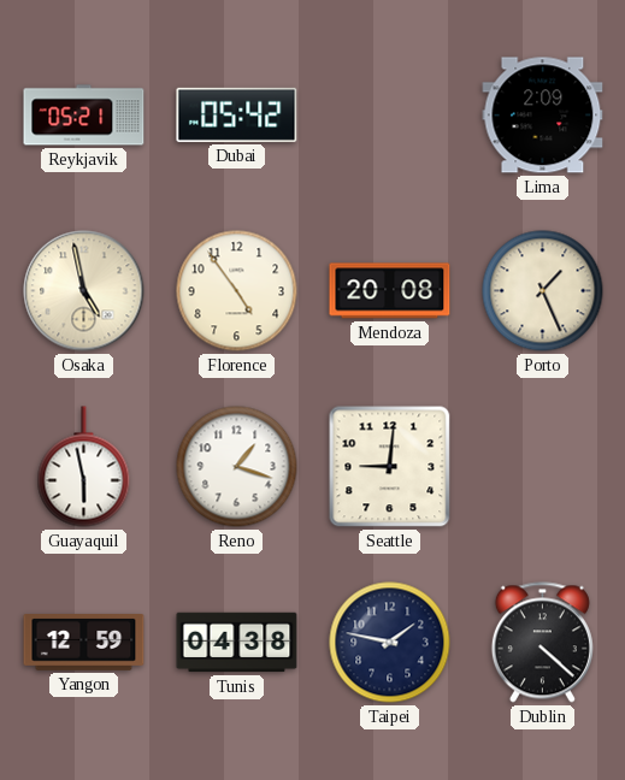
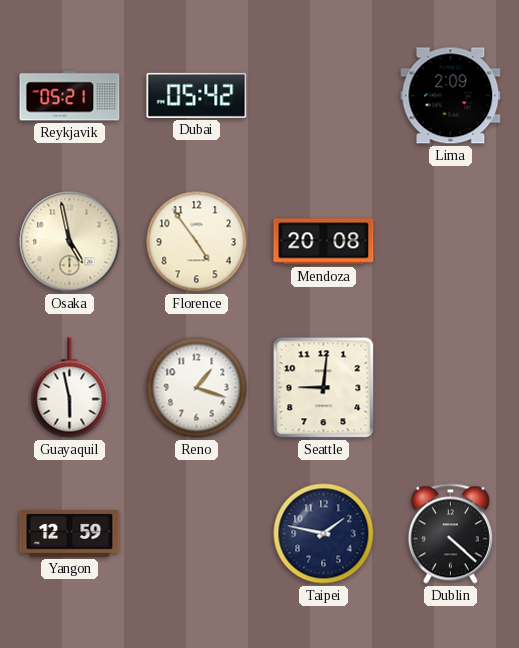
Porto: 1:26 -> none (543, 291)
Tunis: 04:38 -> none (237, 643)
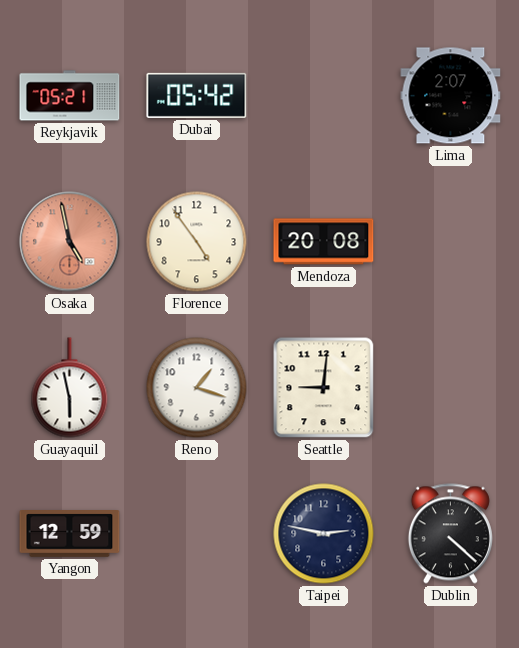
Lima: 2:09 -> 2:07 (451, 96)
Osaka dial: cream -> salmon (70, 242)
Taipei: 1:47 -> 2:47 (324, 534)
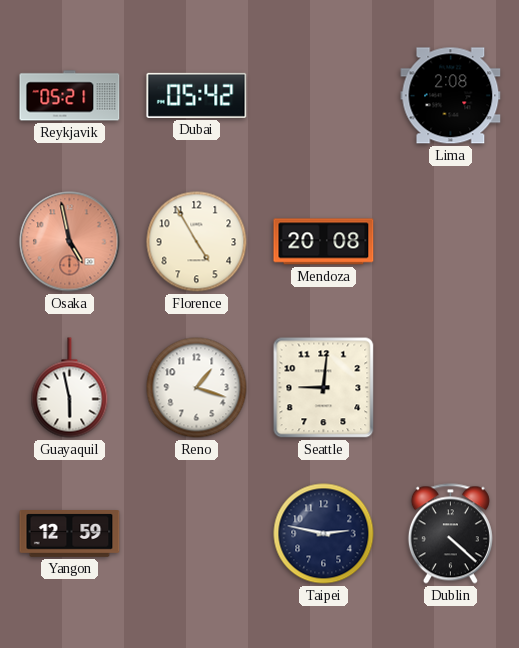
Lima: 2:07 -> 2:08 (451, 96)
Florence: 4:54 -> 4:55 (197, 242)
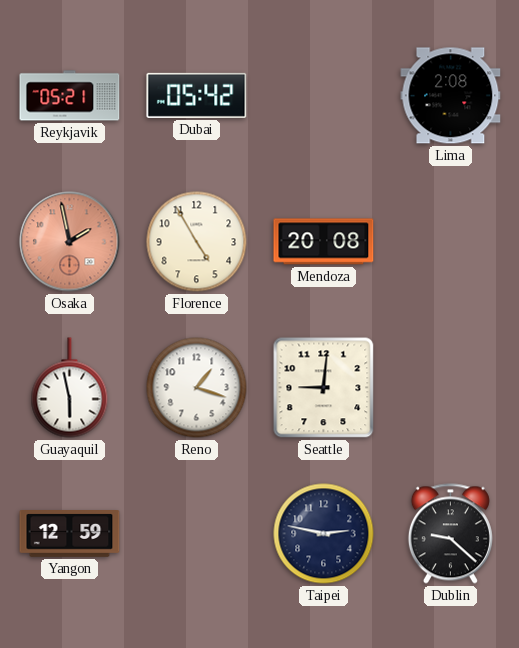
Osaka: 4:58 -> 1:58 (70, 242)
Dublin: 4:22 -> 9:22 (450, 534)
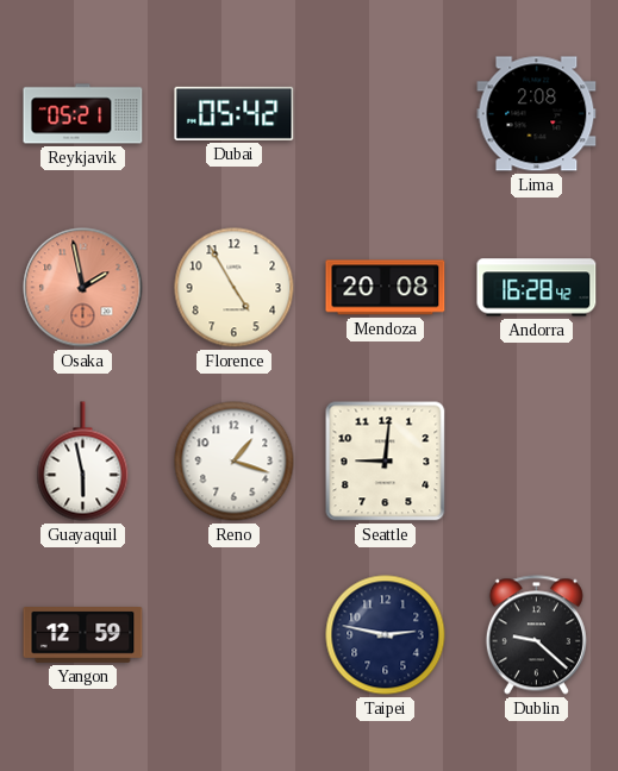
Andorra: none -> 16:28 (537, 288)
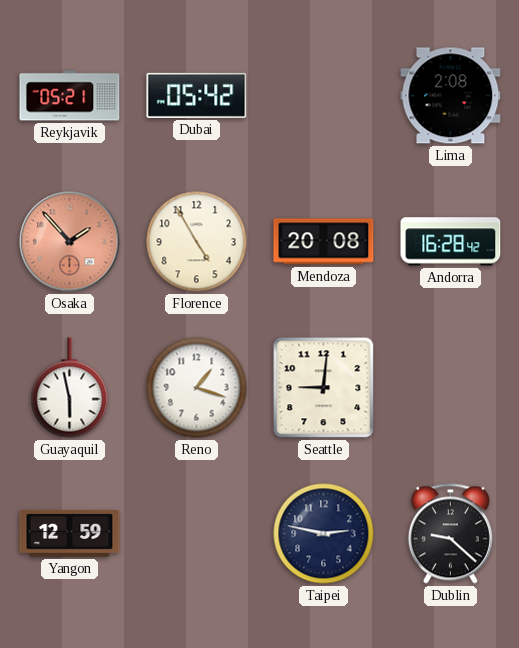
Osaka: 1:58 -> 1:53 (70, 242)
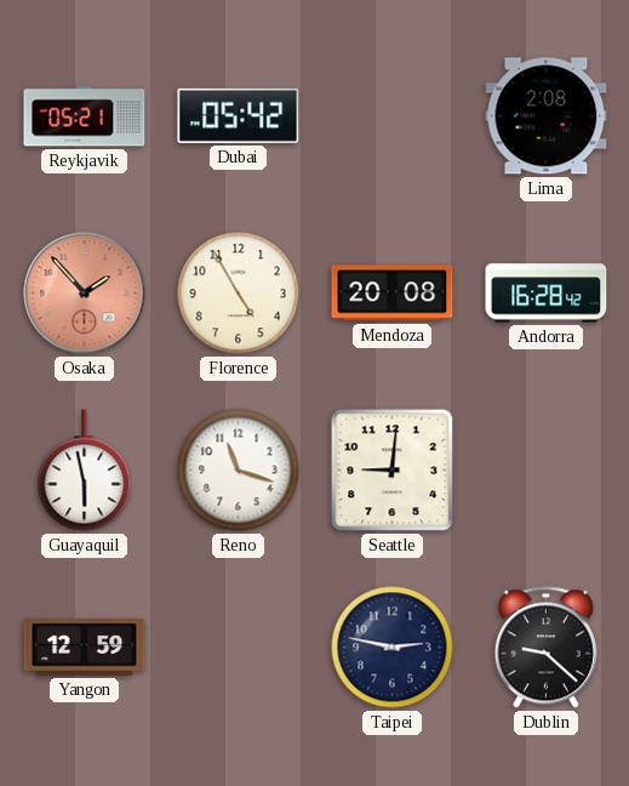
Reno: 1:18 -> 11:18 (239, 471)
